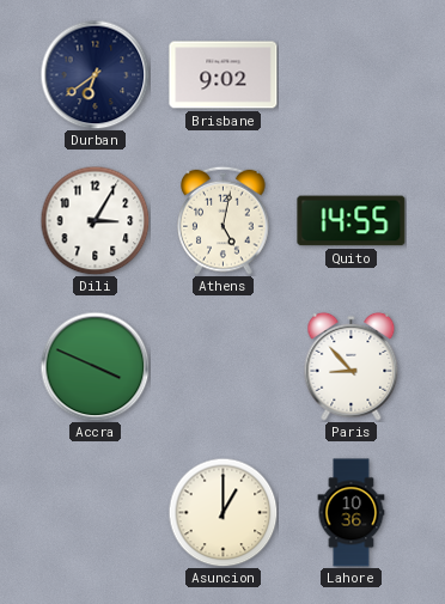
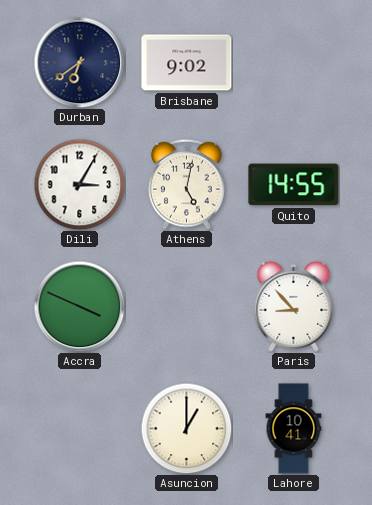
Lahore: 10:36 -> 10:41 (294, 429)
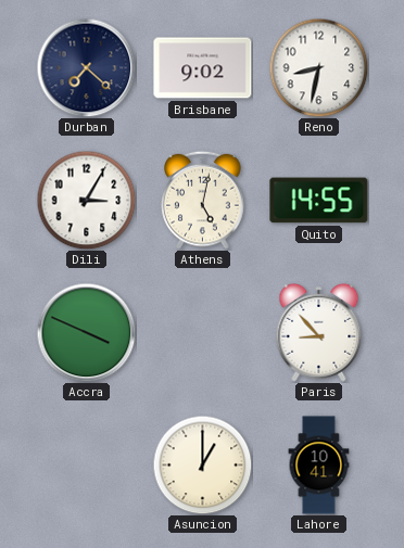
Durban: 6:39 -> 7:22 (86, 67)
Reno: none -> 8:32 (318, 67)
